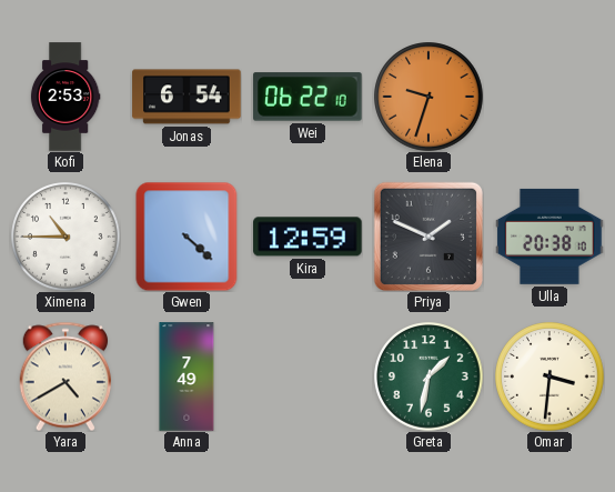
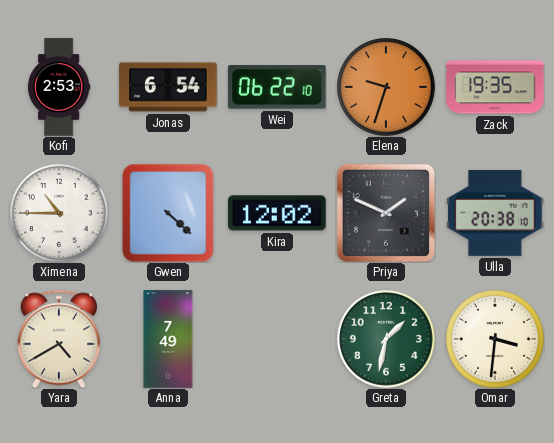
Zack: none -> 19:35 (495, 87)
Kira: 12:59 -> 12:02 (277, 213)
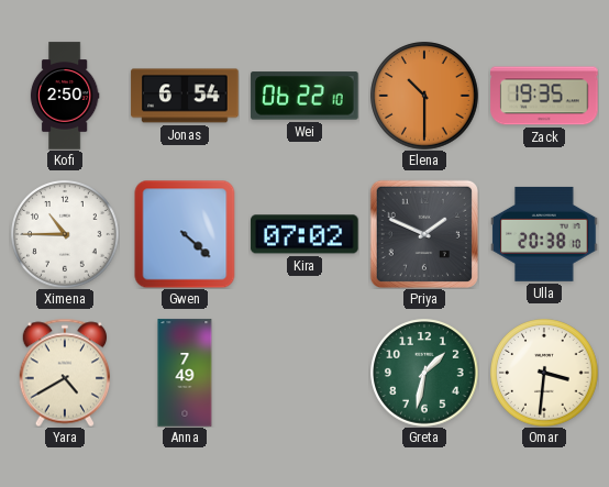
Kofi: 2:53 -> 2:50 (65, 96)
Elena: 9:33 -> 10:30 (424, 96)
Kira: 12:02 -> 07:02 (304, 234)
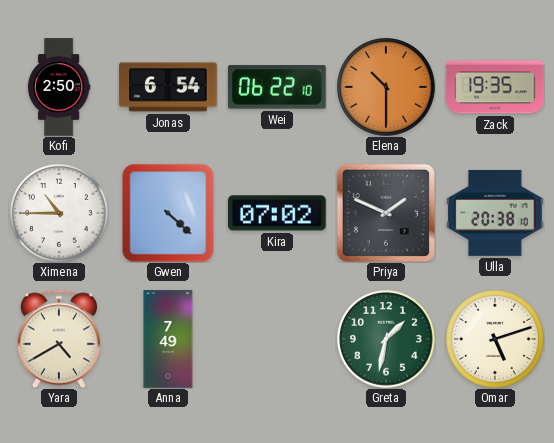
Omar: 3:31 -> 5:12 (495, 339)
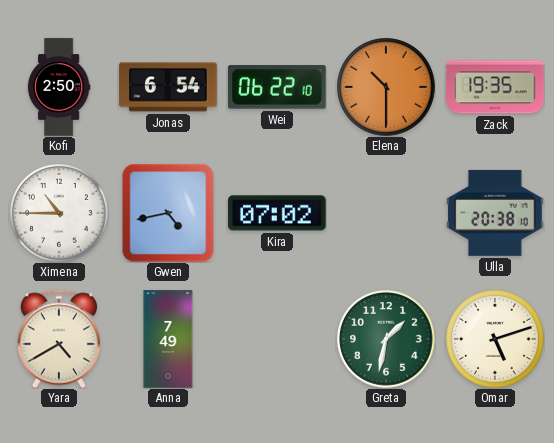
Gwen: 4:22 -> 4:43 (168, 213)
Priya: 1:49 -> none (386, 213)
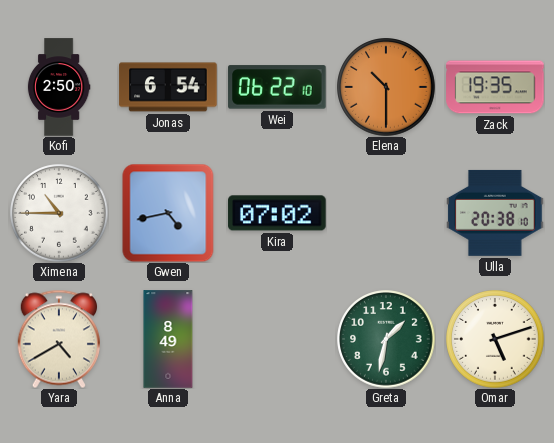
Anna: 7:49 -> 8:49 (168, 339)
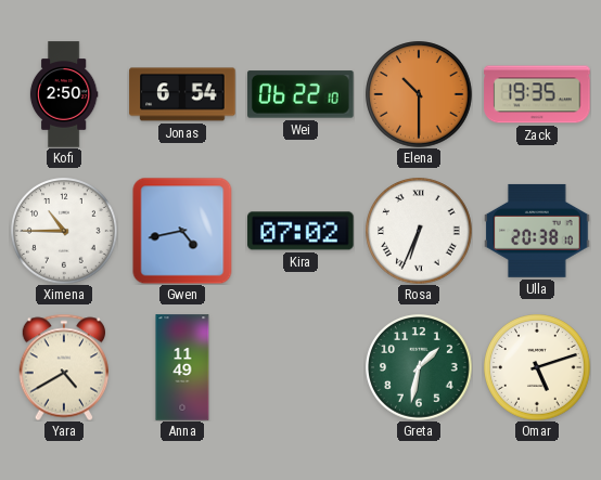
Rosa: none -> 6:34 (419, 231)
Anna: 8:49 -> 11:49 (182, 367)
